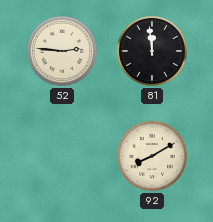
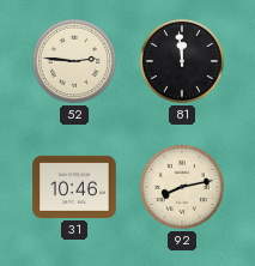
31: none -> 10:46 (74, 187)
92: 8:10 -> 8:13 (182, 187)
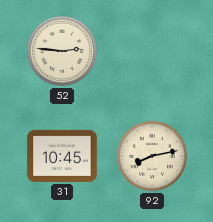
81: 11:59 -> none (182, 61)
31: 10:46 -> 10:45 (62, 156)
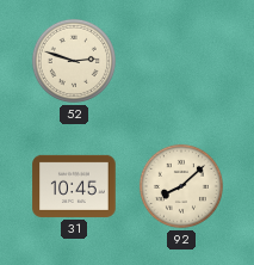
52: 2:46 -> 2:48 (74, 61)
92: 8:13 -> 8:08 (181, 186)
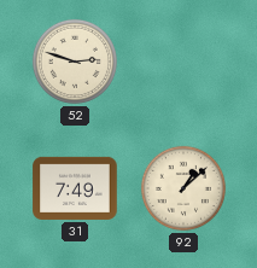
31: 10:45 -> 7:49 (75, 188)
92: 8:08 -> 1:08 (183, 188)
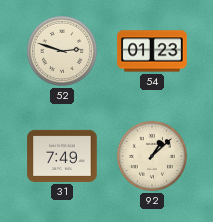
54: none -> 01:23 (152, 51)
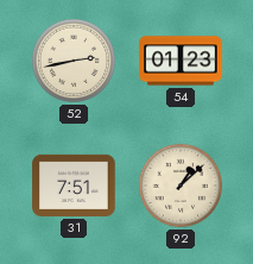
52: 2:48 -> 2:43 (74, 61)
31: 7:49 -> 7:51 (74, 186)
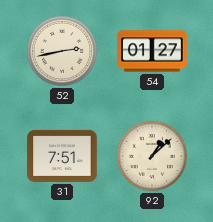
54: 01:23 -> 01:27 (152, 51)
